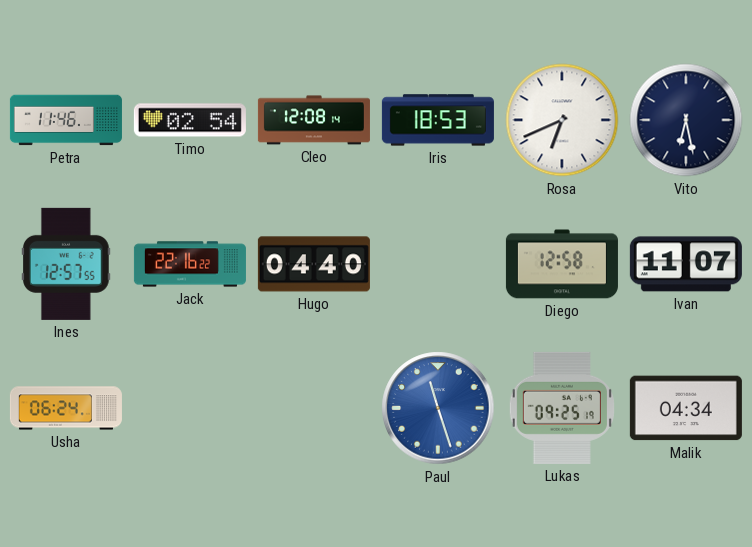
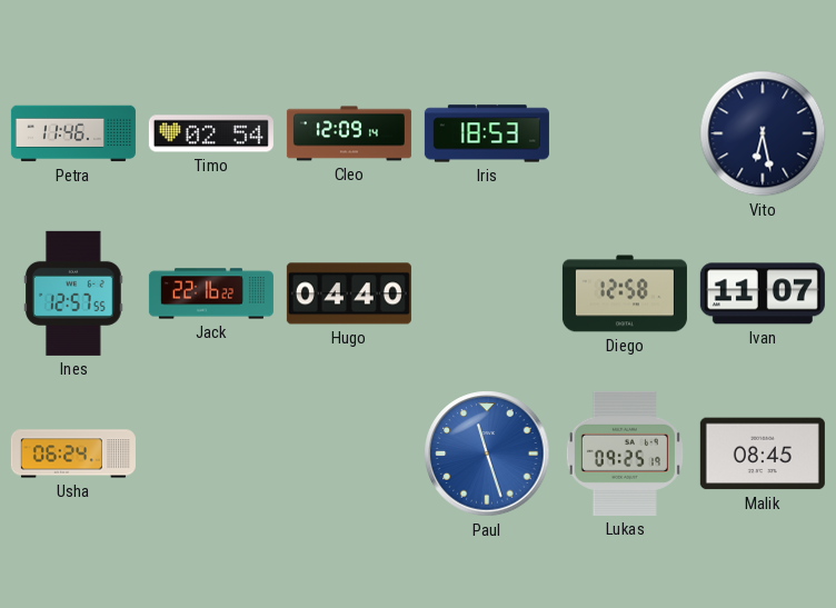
Cleo: 12:08 -> 12:09 (349, 133)
Rosa: 6:41 -> none (562, 120)
Malik: 04:34 -> 08:45 (763, 453)
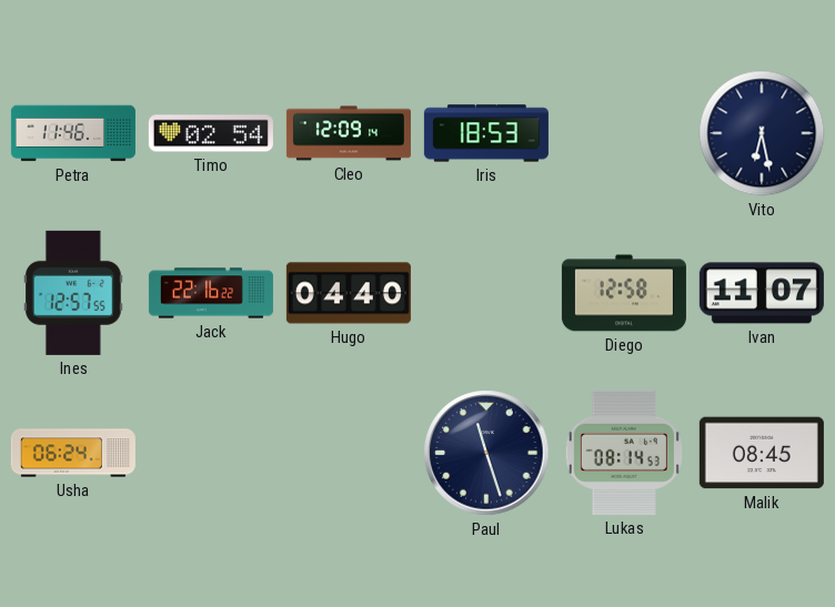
Paul dial: blue -> navy (486, 453)
Lukas: 09:25 -> 08:14 (624, 453)
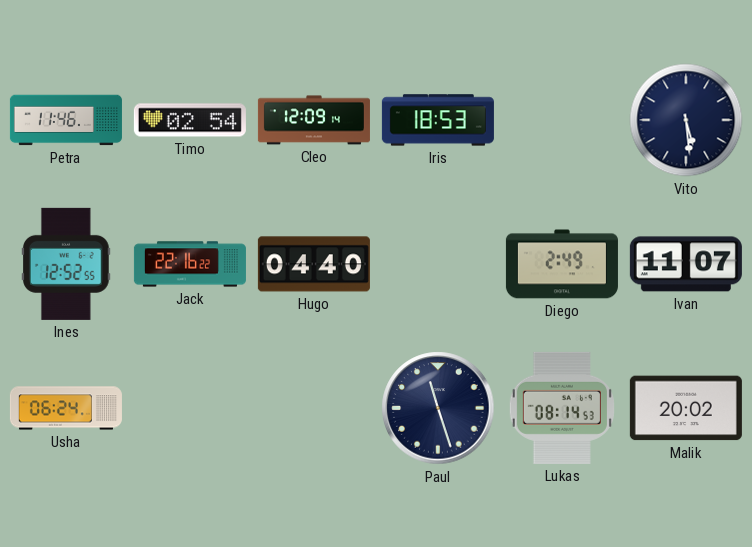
Vito: 6:28 -> 5:29 (686, 120)
Ines: 12:57 -> 12:52 (67, 264)
Diego: 12:58 -> 2:49 (562, 264)
Malik: 08:45 -> 20:02 (686, 408)
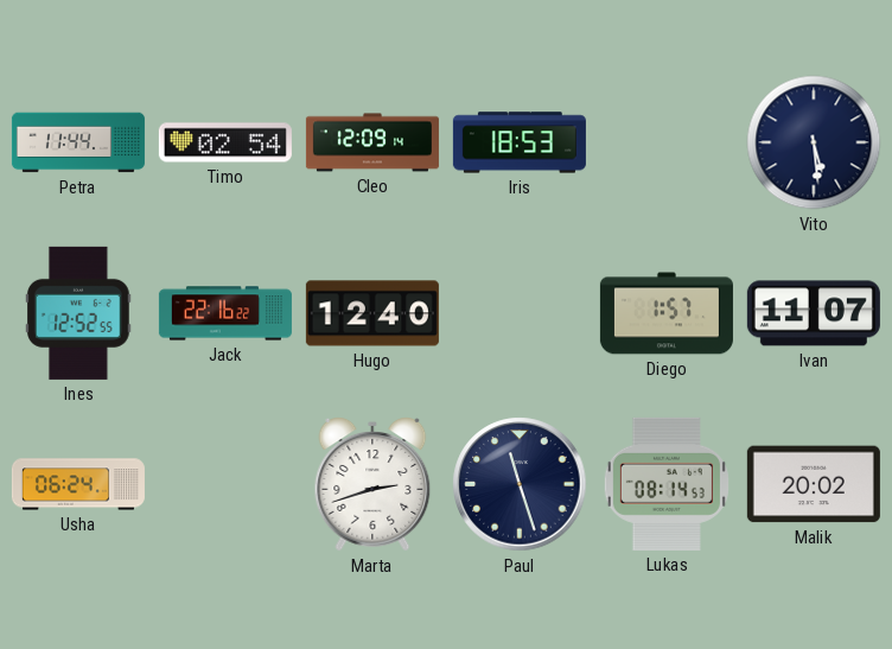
Petra: 11:46 -> 11:44 (78, 142)
Hugo: 04:40 -> 12:40 (372, 313)
Diego: 2:49 -> 1:57 (667, 313)
Marta: none -> 2:42 (372, 484)
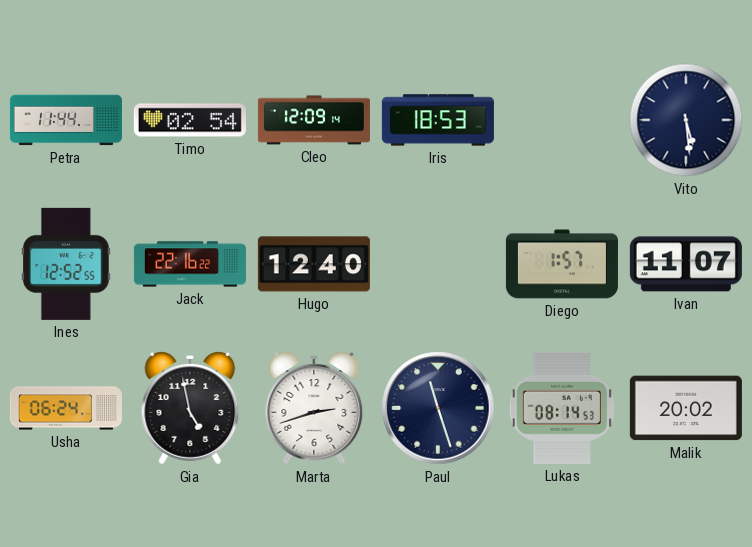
Gia: none -> 4:58 (190, 408)
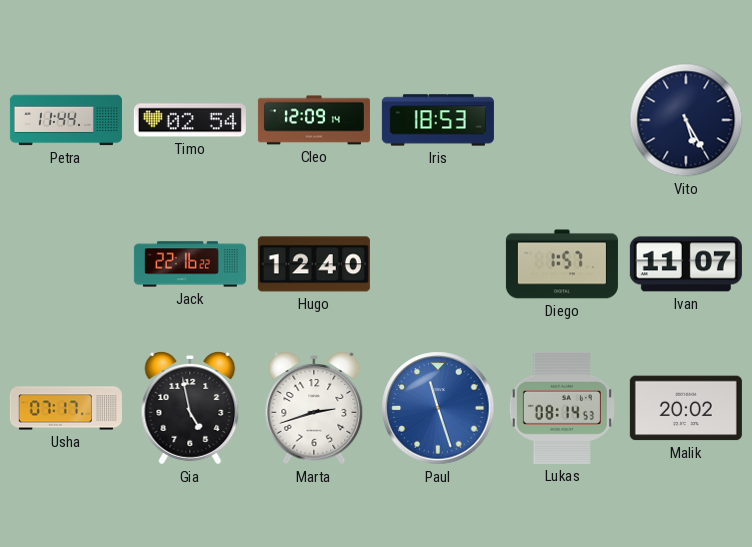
Vito: 5:29 -> 5:25 (686, 120)
Ines: 12:52 -> none (67, 264)
Usha: 06:24 -> 07:17 (66, 408)
Paul dial: navy -> blue (438, 408)
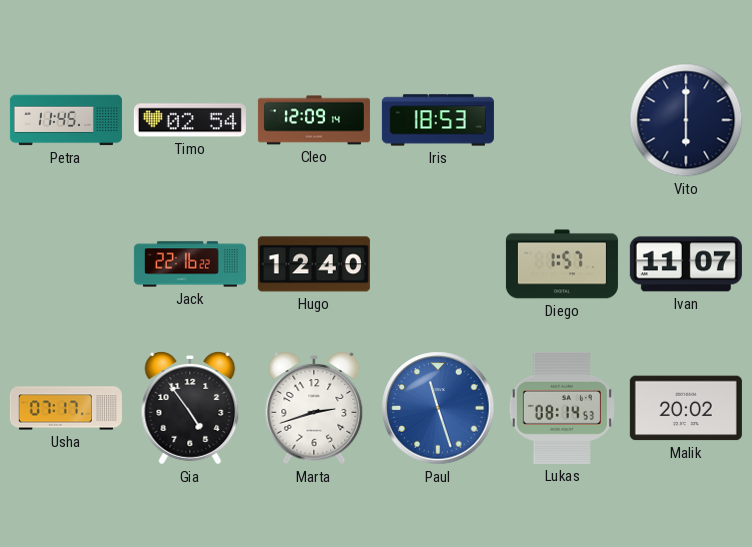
Petra: 11:44 -> 11:45 (66, 120)
Vito: 5:25 -> 6:00 (686, 120)
Gia: 4:58 -> 4:54 (190, 408)
